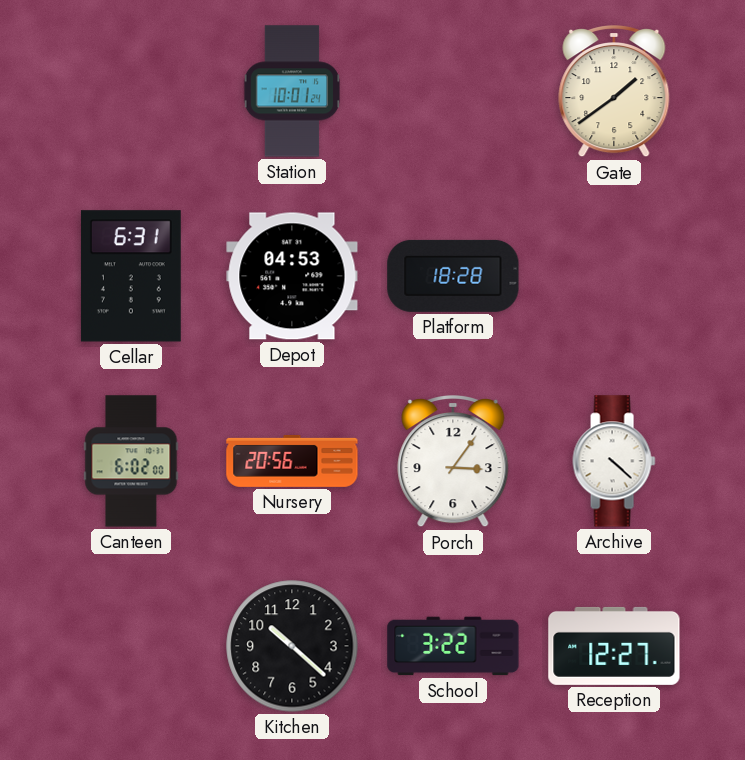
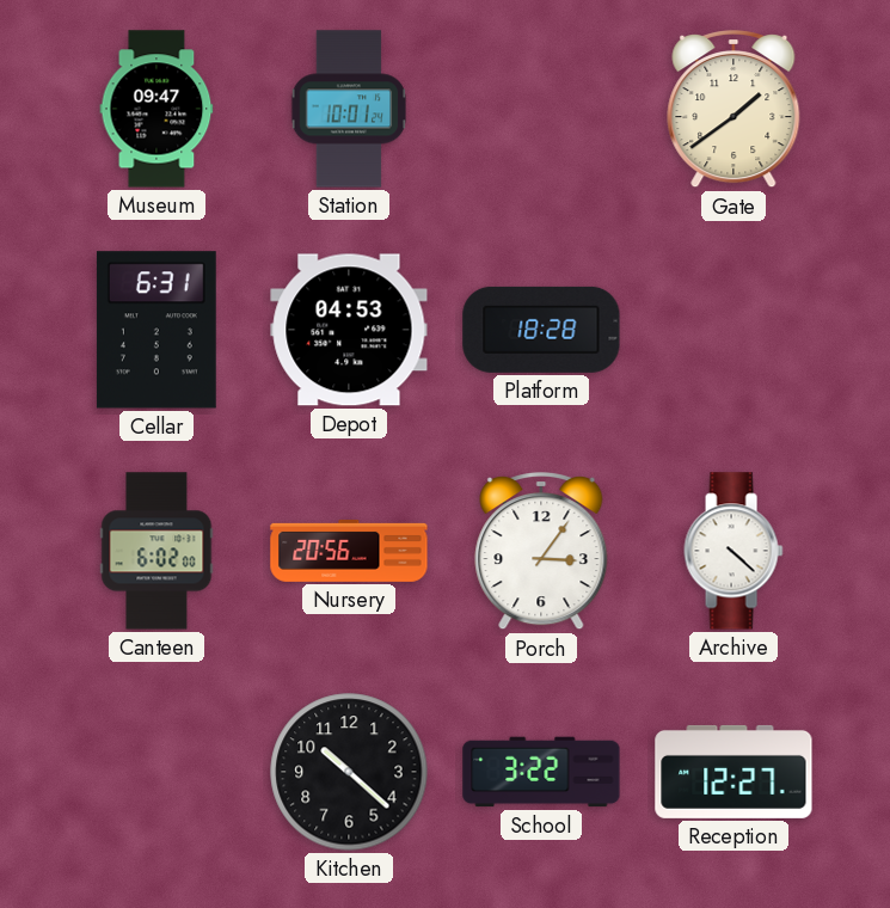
Museum: none -> 09:47 (156, 109)
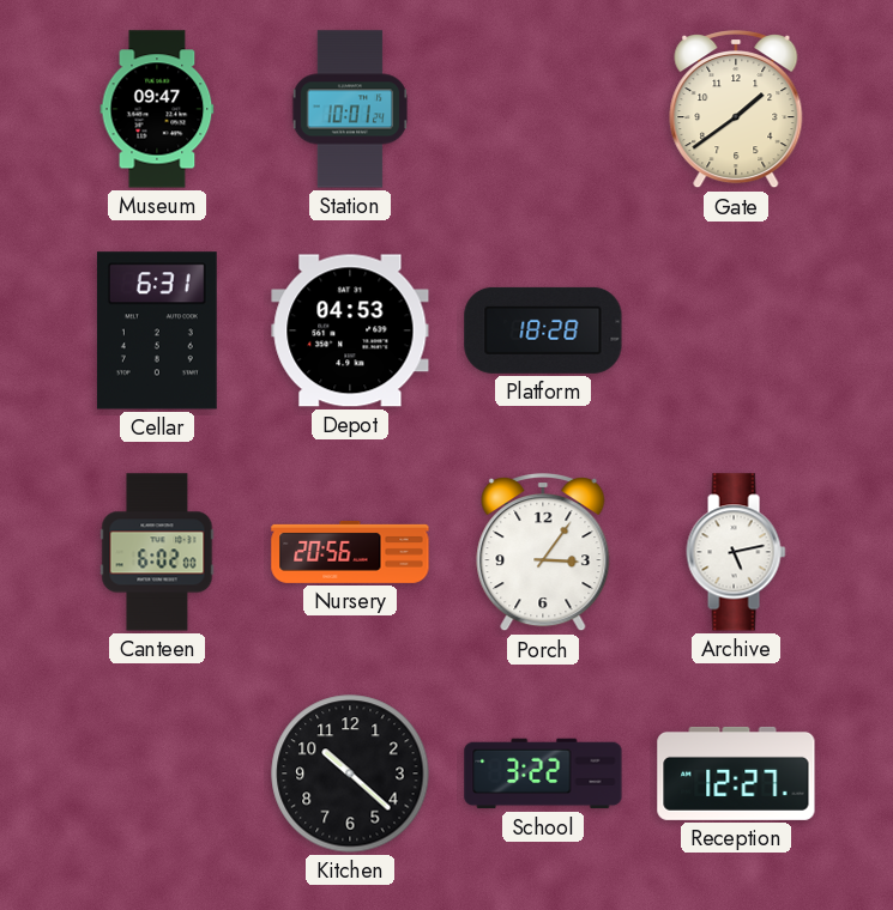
Archive: 4:22 -> 5:13 (736, 552)
